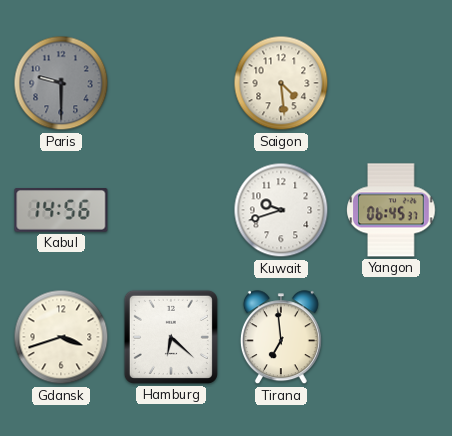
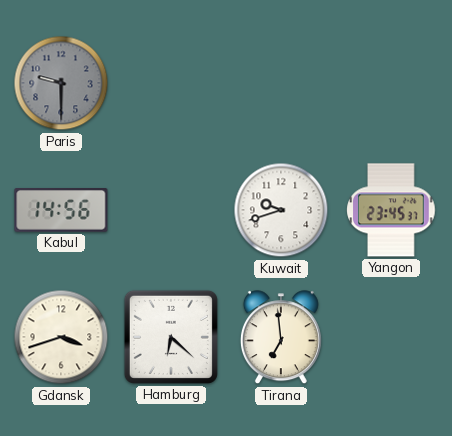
Saigon: 4:29 -> none (281, 83)
Yangon: 06:45 -> 23:45 (391, 210)
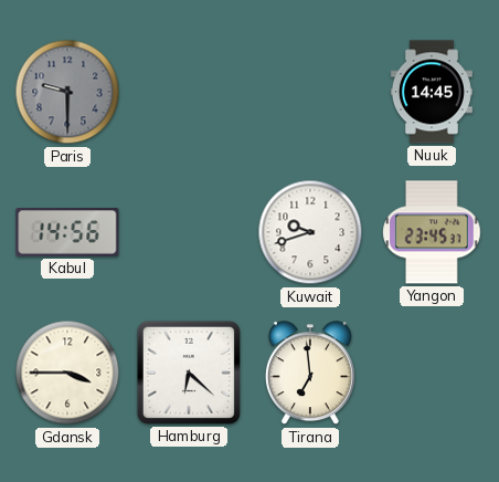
Nuuk: none -> 14:45 (432, 92)
Gdansk: 3:42 -> 3:45 (67, 373)
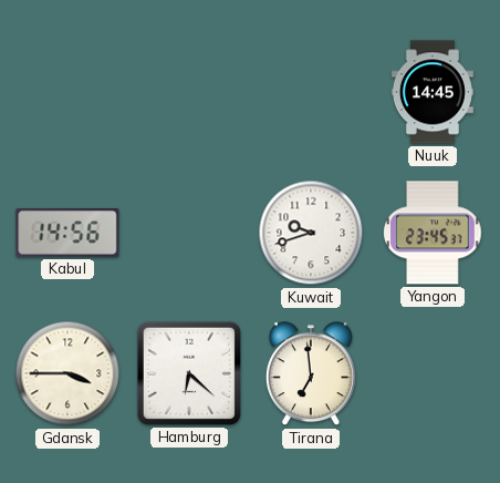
Paris: 9:30 -> none (67, 92)
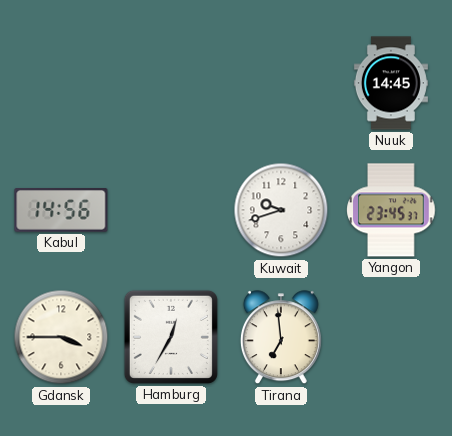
Hamburg: 6:22 -> 12:35 (171, 337)
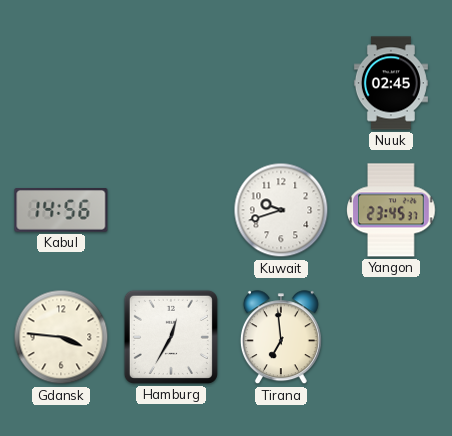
Nuuk: 14:45 -> 02:45 (391, 83)
Gdansk: 3:45 -> 3:46 (61, 337)
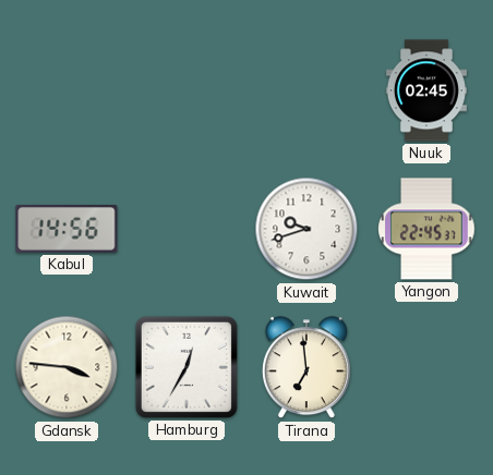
Yangon: 23:45 -> 22:45 (426, 229)
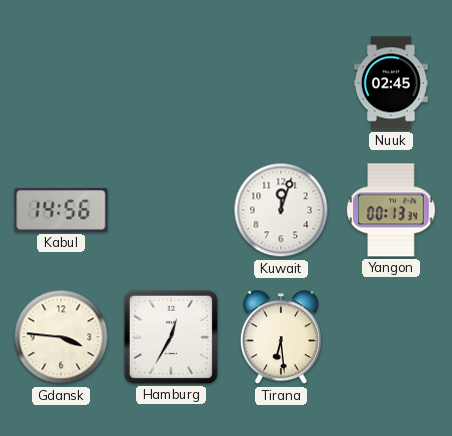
Kuwait: 9:42 -> 12:03 (281, 210)
Yangon: 22:45 -> 00:13 (391, 210)
Tirana: 6:59 -> 6:29 (281, 338)
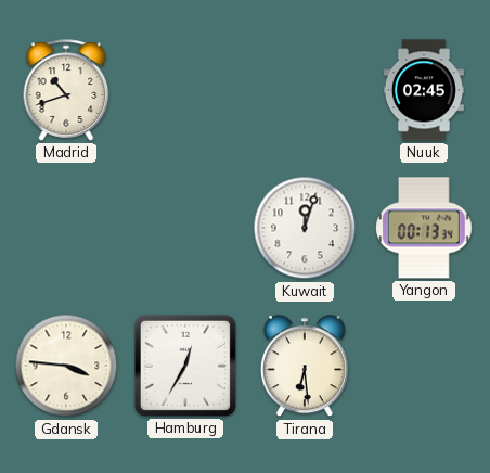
Madrid: none -> 10:42 (66, 90)
Kabul: 14:56 -> none (61, 211)
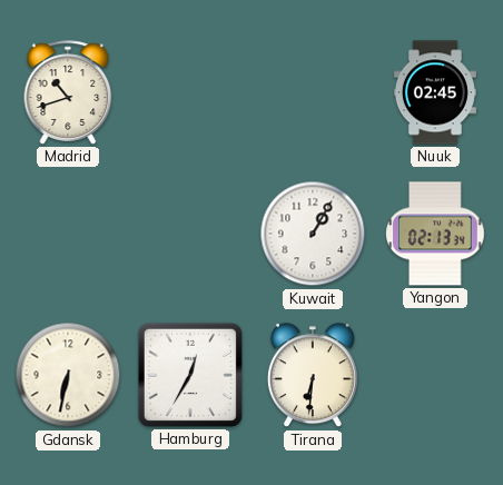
Kuwait: 12:03 -> 1:05 (313, 234)
Yangon: 00:13 -> 02:13 (435, 234)
Gdansk: 3:46 -> 6:32 (68, 375)
Tirana: 6:29 -> 6:31 (313, 376)
